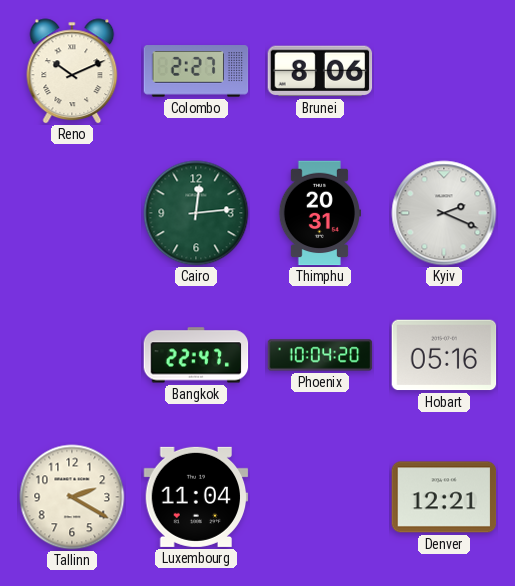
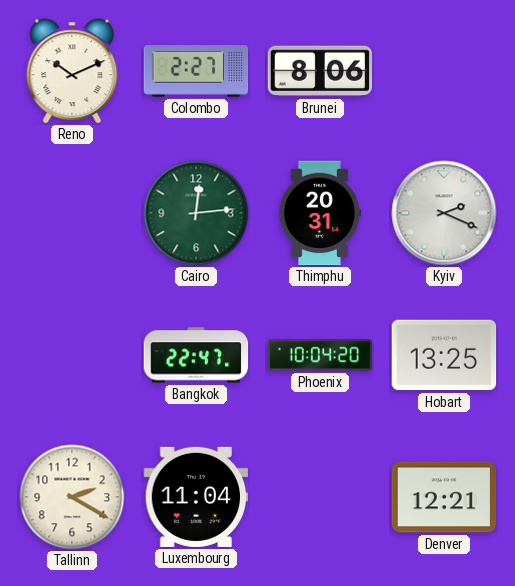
Hobart: 05:16 -> 13:25 (444, 355)
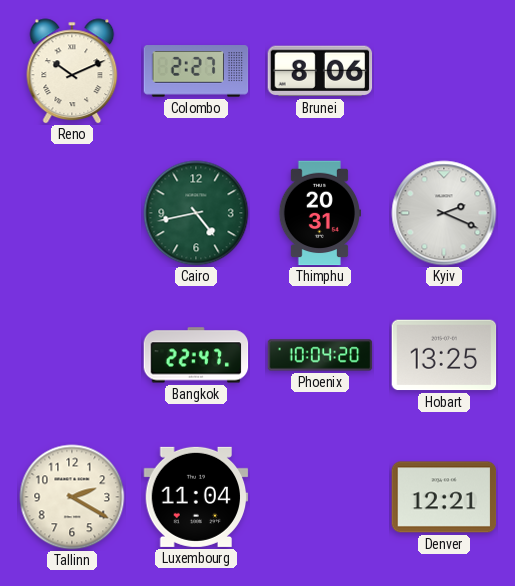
Cairo: 12:14 -> 4:43 (196, 213)
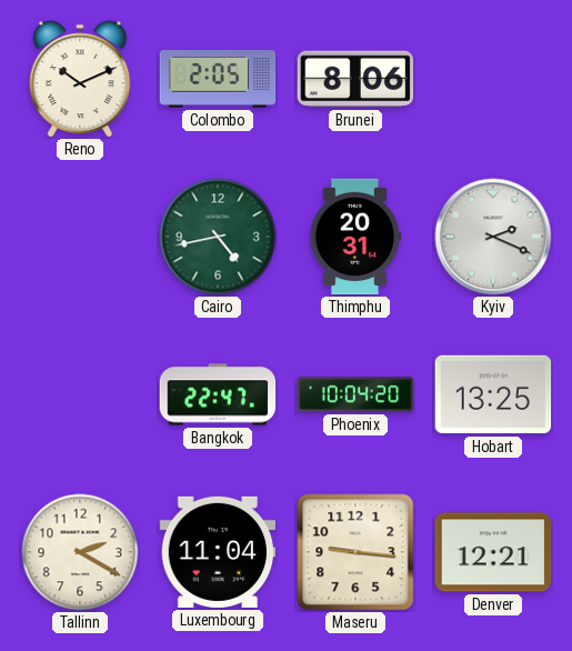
Colombo: 2:27 -> 2:05 (218, 79)
Maseru: none -> 9:16 (355, 552)
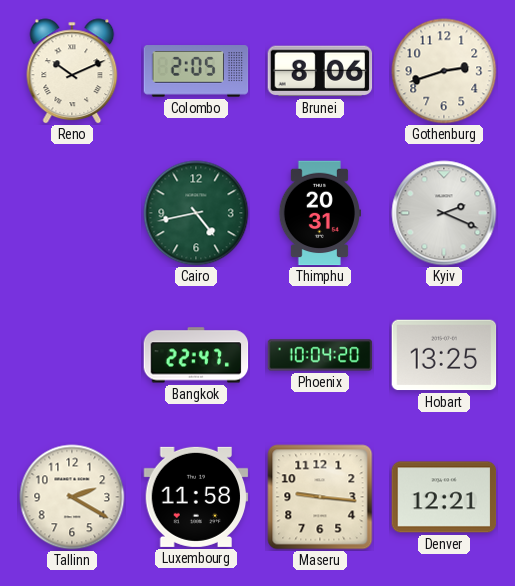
Gothenburg: none -> 2:42 (444, 71)
Luxembourg: 11:04 -> 11:58 (196, 497)
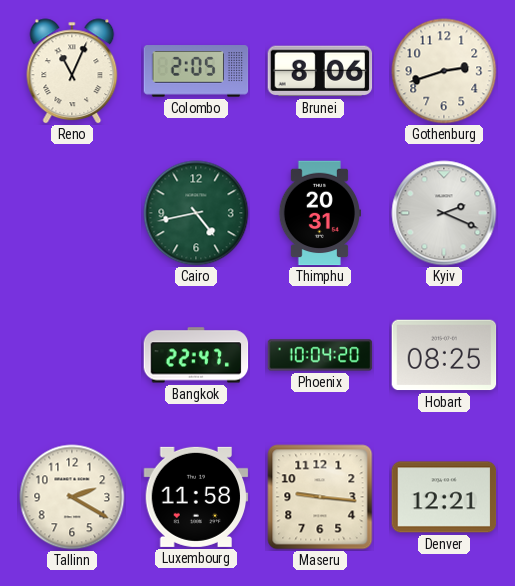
Reno: 10:11 -> 11:04 (72, 71)
Hobart: 13:25 -> 08:25 (444, 355)
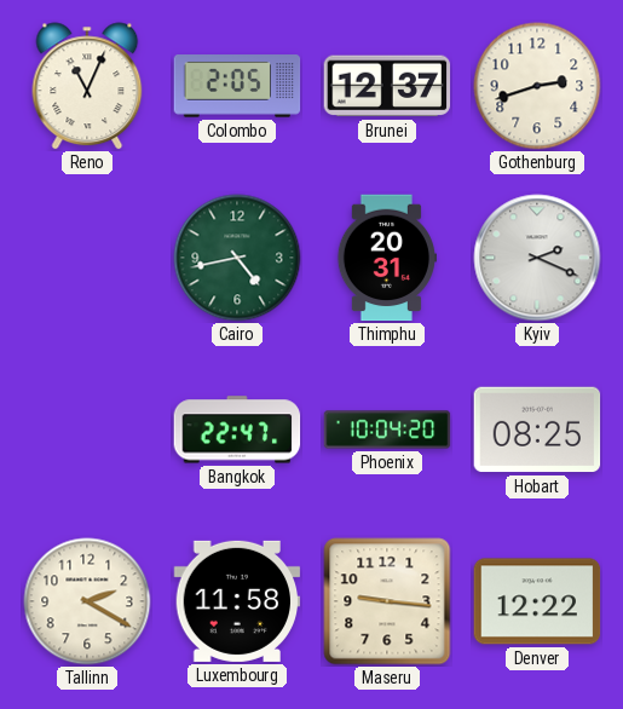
Brunei: 8:06 -> 12:37 (387, 86)
Denver: 12:21 -> 12:22 (537, 601)
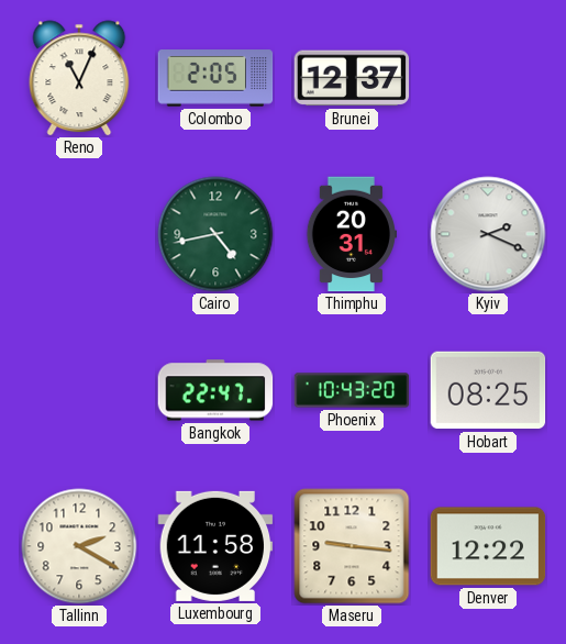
Gothenburg: 2:42 -> none (537, 86)
Phoenix: 10:04 -> 10:43 (352, 390)
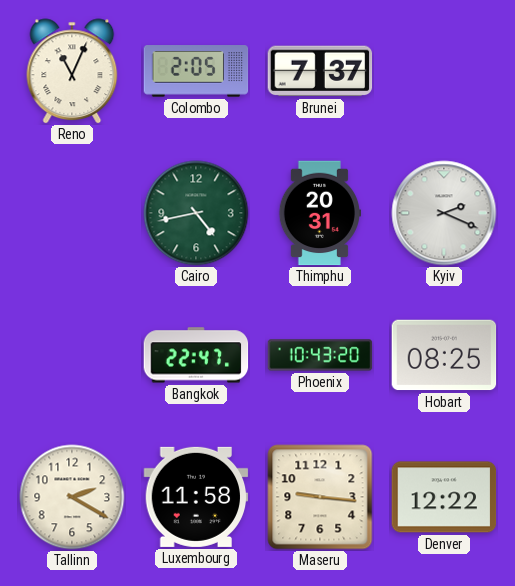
Brunei: 12:37 -> 7:37 (320, 71)
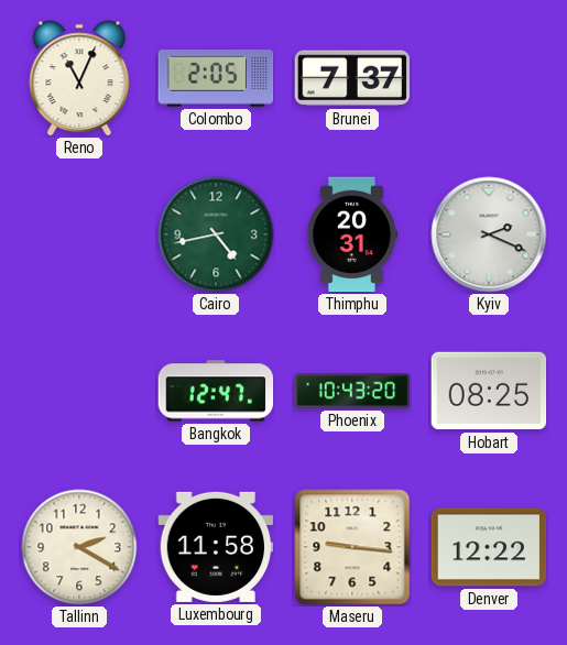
Bangkok: 22:47 -> 12:47 (216, 391)
